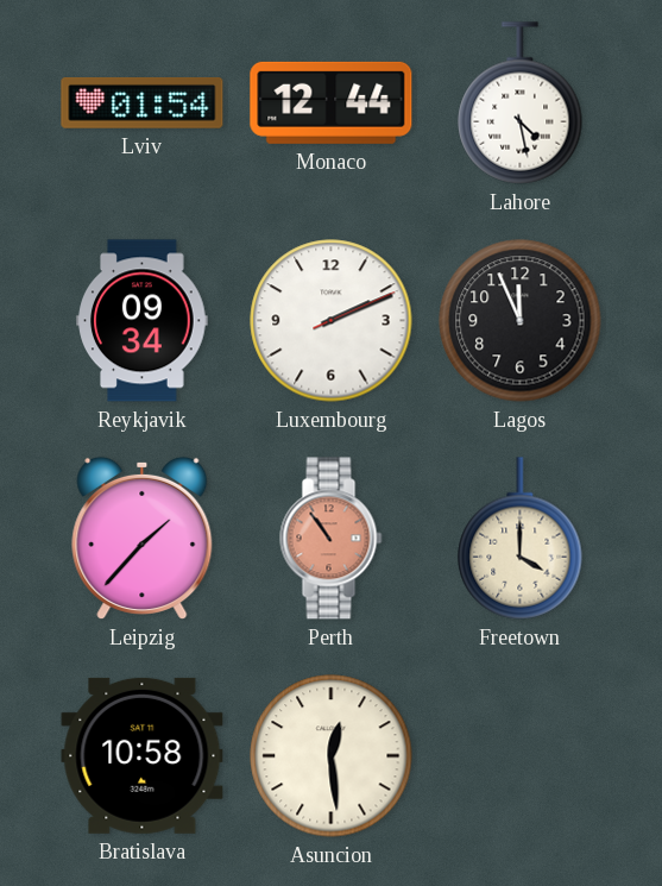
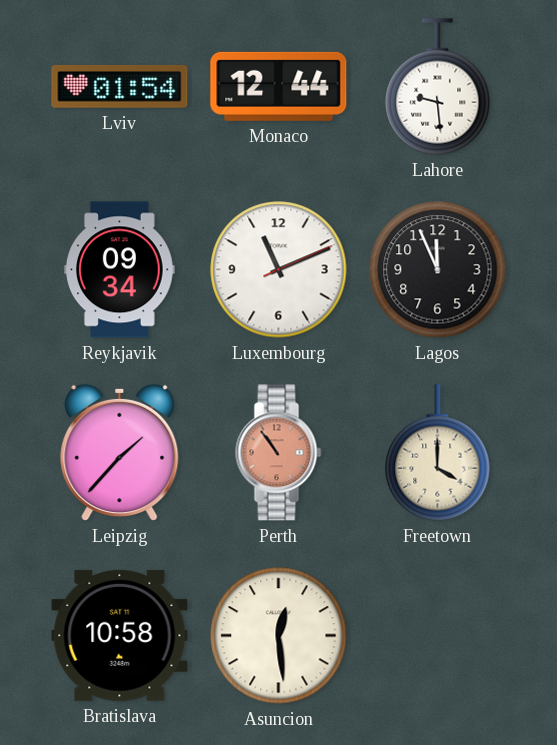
Lahore: 4:28 -> 9:29 (438, 87)
Luxembourg: 2:11 -> 11:11 (279, 270)
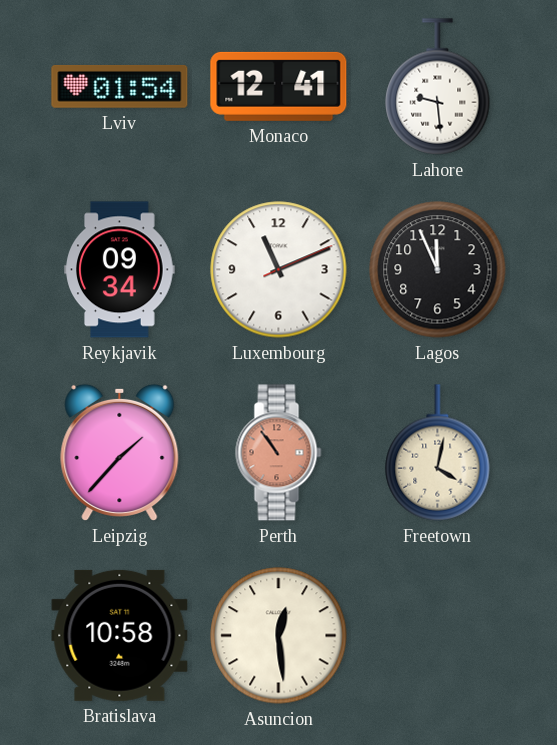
Monaco: 12:44 -> 12:41 (279, 86)
Freetown: 4:00 -> 4:02 (438, 453)
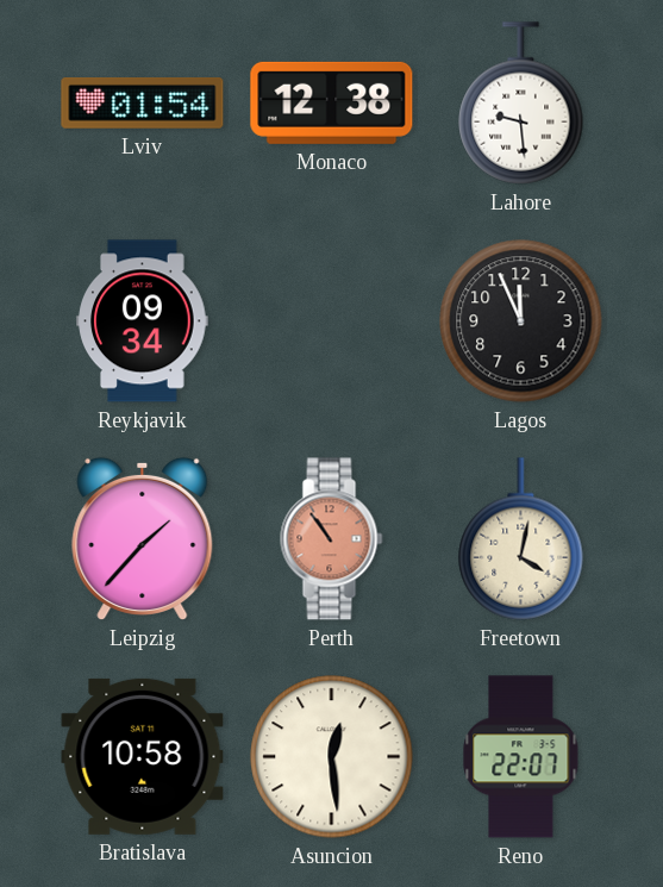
Monaco: 12:41 -> 12:38 (332, 102)
Luxembourg: 11:11 -> none (279, 270)
Reno: none -> 22:07 (521, 757)
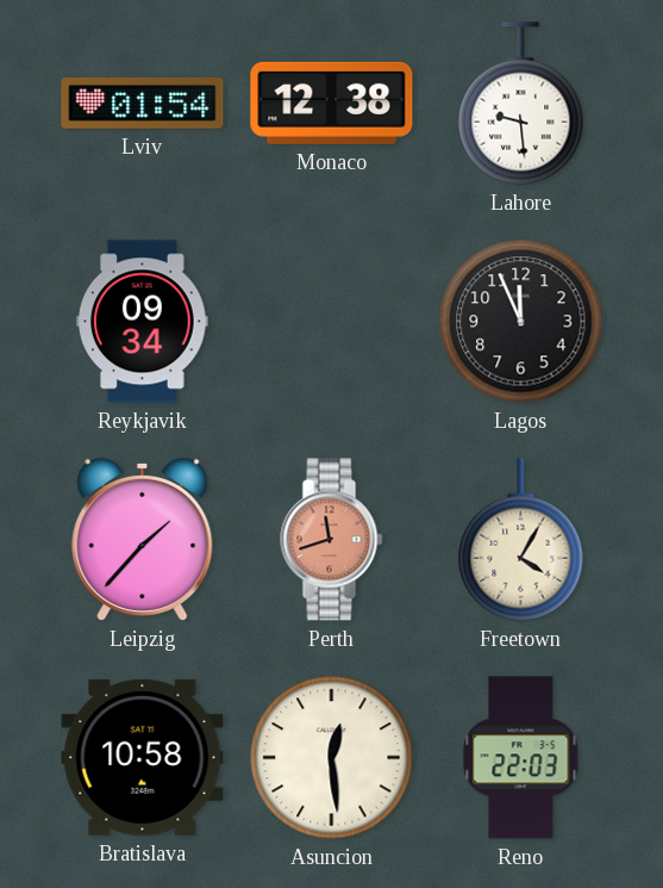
Perth: 10:54 -> 11:42 (332, 540)
Freetown: 4:02 -> 4:05 (521, 540)
Reno: 22:07 -> 22:03 (521, 758)
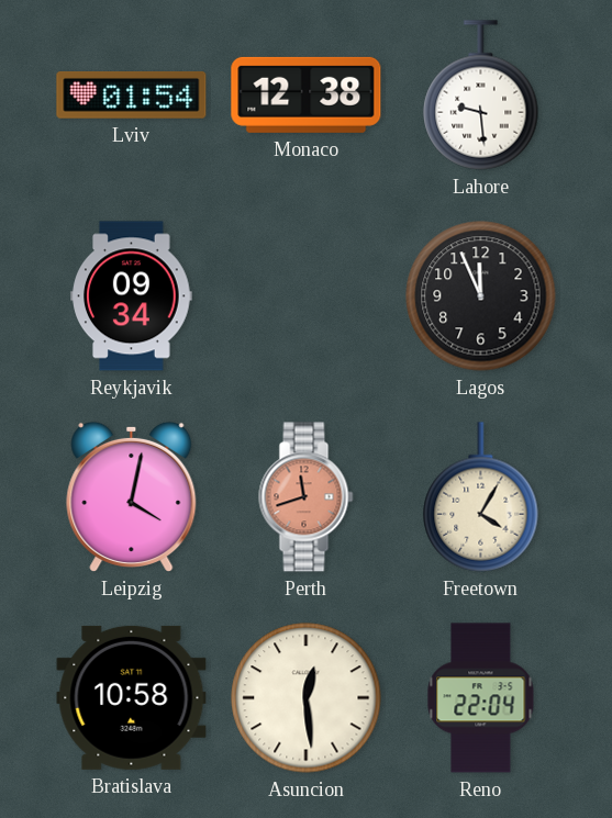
Leipzig: 1:37 -> 4:02 (132, 496)
Reno: 22:03 -> 22:04 (481, 698)
